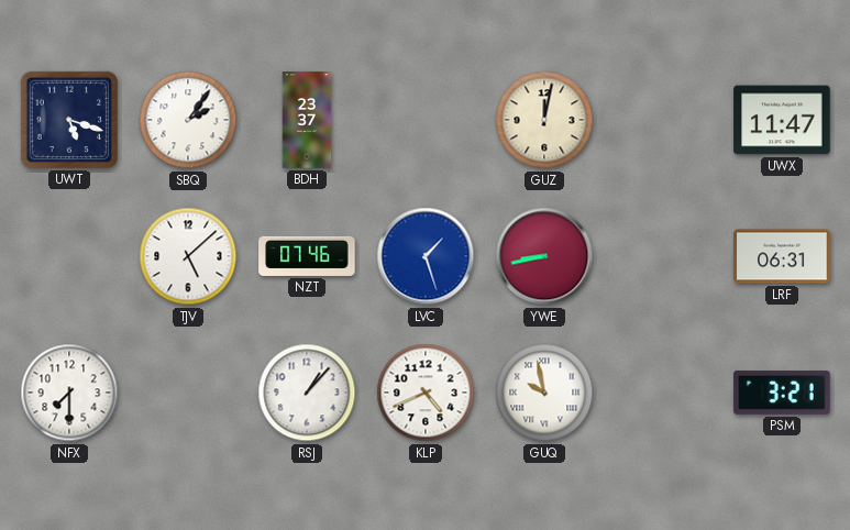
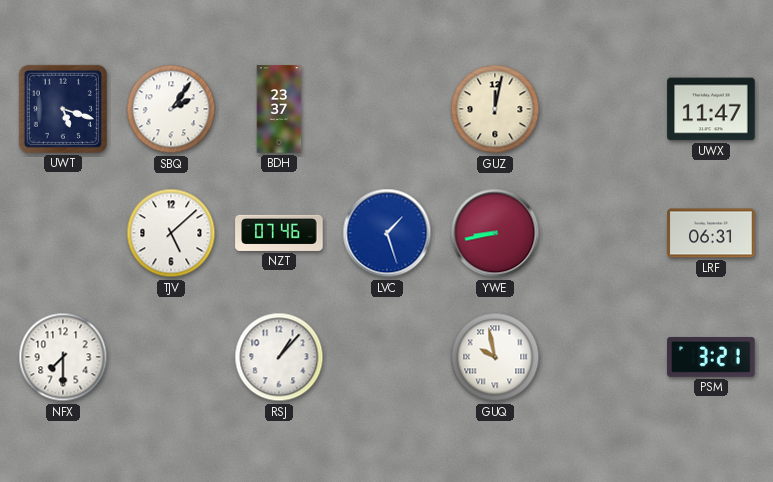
KLP: 4:41 -> none (426, 393)
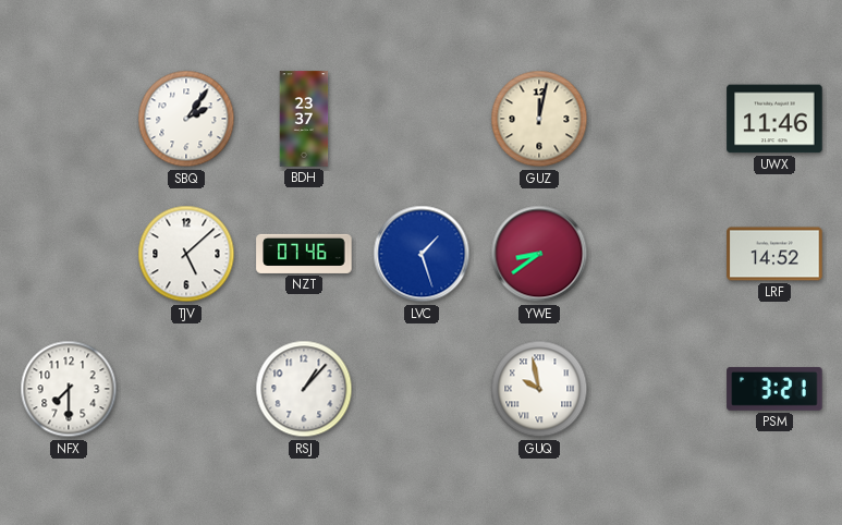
UWT: 5:18 -> none (63, 109)
UWX: 11:47 -> 11:46 (774, 119)
YWE: 8:43 -> 8:39 (539, 254)
LRF: 06:31 -> 14:52 (774, 254)
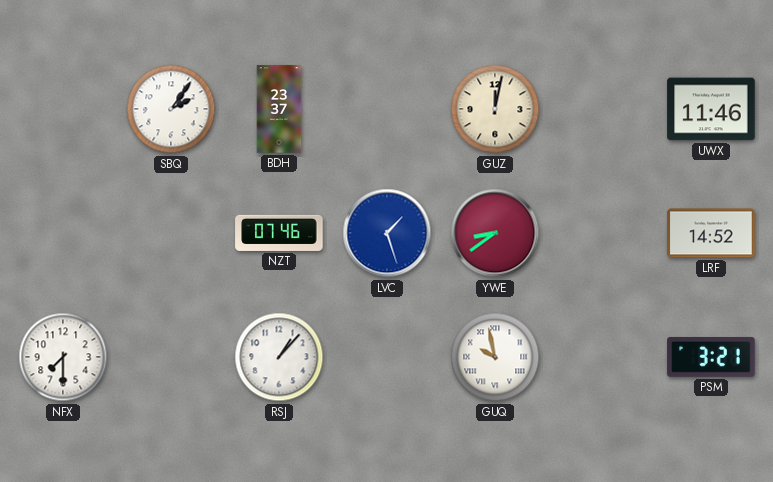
TJV: 5:08 -> none (186, 254)
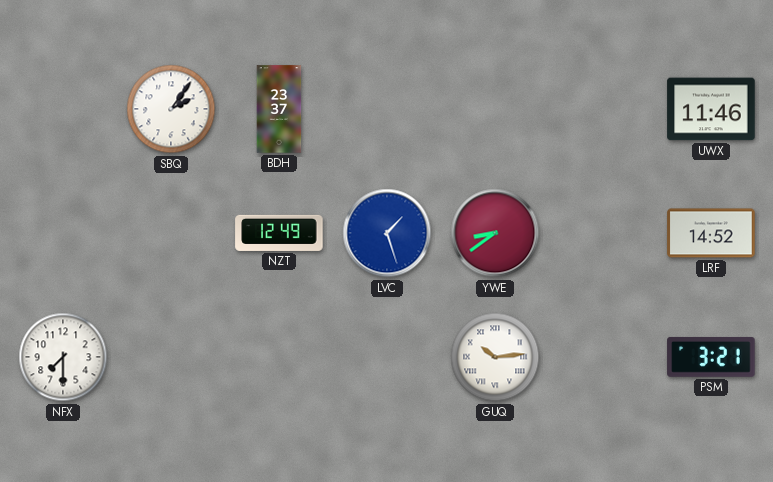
GUZ: 12:02 -> none (495, 109)
NZT: 07:46 -> 12:49 (279, 233)
RSJ: 1:07 -> none (279, 357)
GUQ: 9:58 -> 10:14 (495, 357)
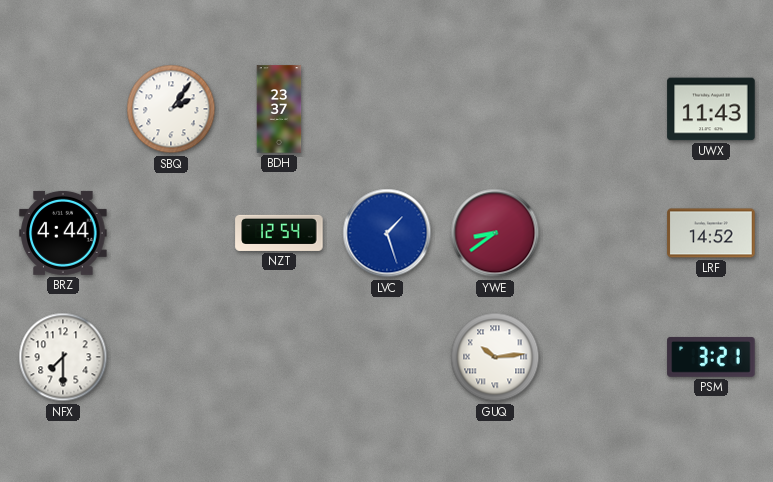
UWX: 11:46 -> 11:43 (711, 109)
BRZ: none -> 4:44 (63, 233)
NZT: 12:49 -> 12:54 (279, 233)
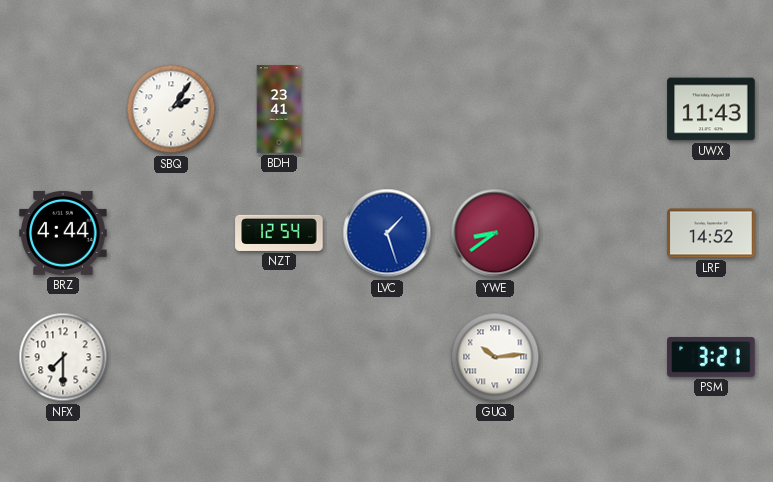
BDH: 23:37 -> 23:41 (279, 109)
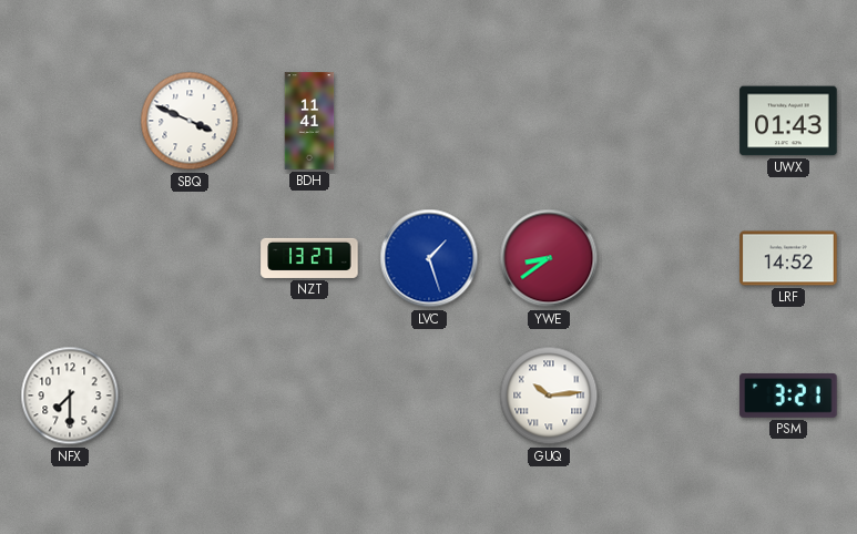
SBQ: 2:06 -> 3:49 (190, 121)
BDH: 23:41 -> 11:41 (309, 121)
UWX: 11:43 -> 01:43 (788, 121)
BRZ: 4:44 -> none (63, 233)
NZT: 12:54 -> 13:27 (309, 258)
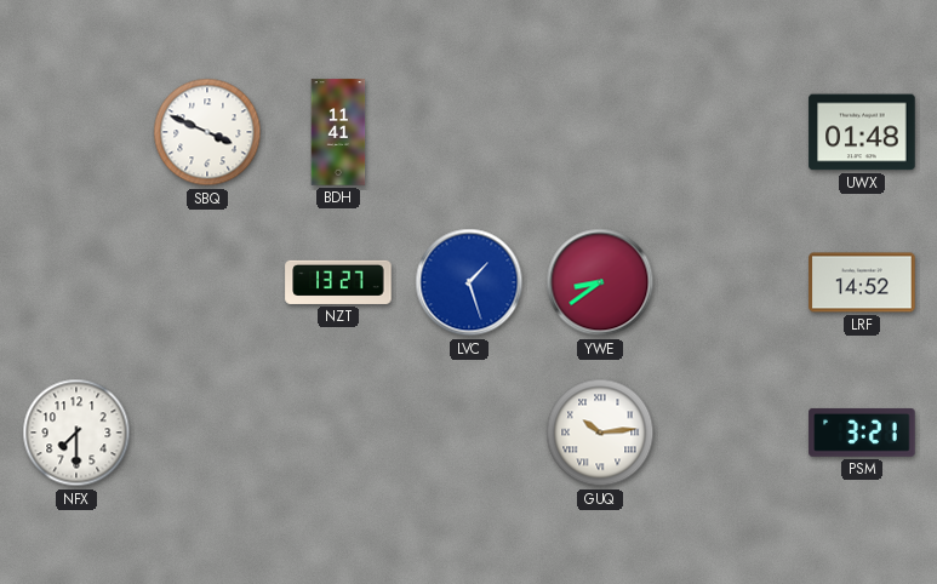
UWX: 01:43 -> 01:48 (862, 132)
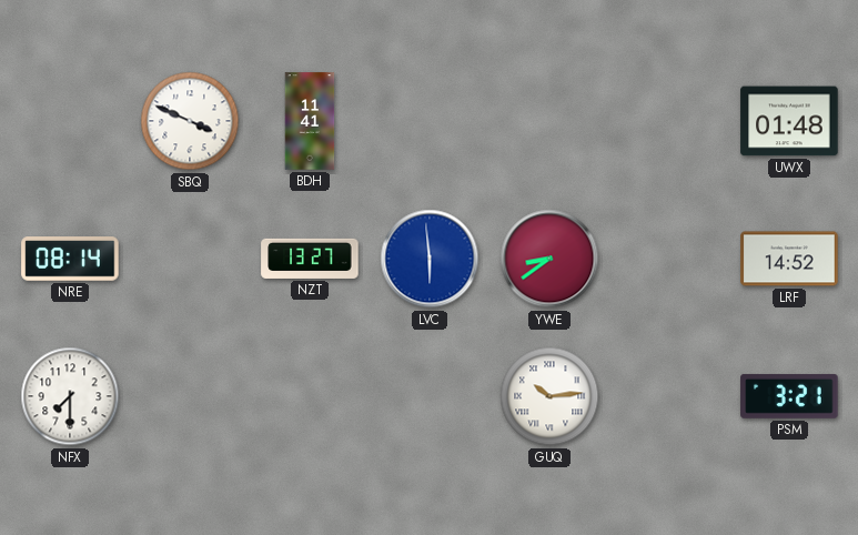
NRE: none -> 08:14 (70, 259)
LVC: 1:27 -> 5:59 (430, 259)
